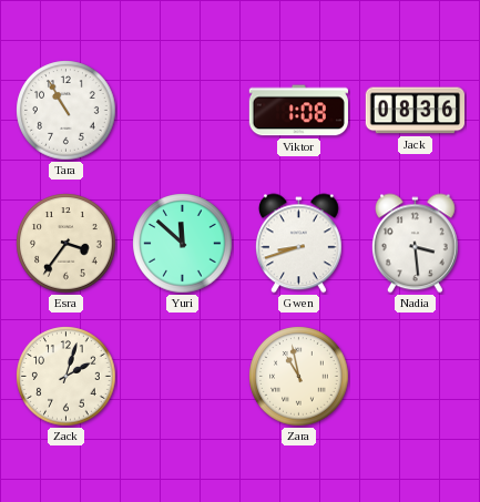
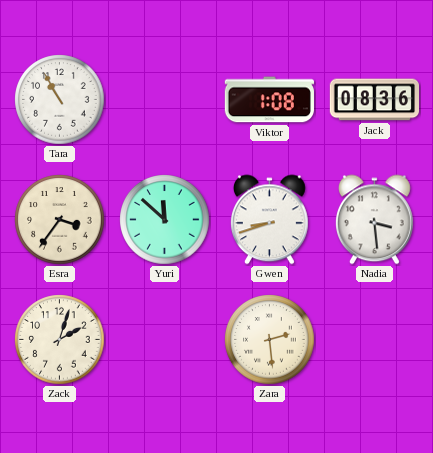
Zara: 10:58 -> 2:29 (270, 340)
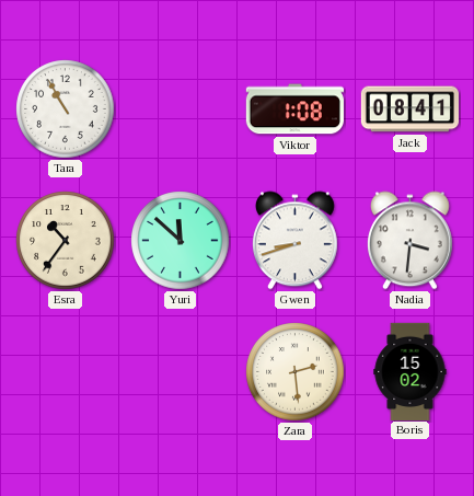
Jack: 08:36 -> 08:41 (409, 109)
Esra: 3:36 -> 10:36 (66, 241)
Nadia: 3:29 -> 3:31 (409, 241)
Zack: 2:03 -> none (60, 340)
Boris: none -> 15:02 (411, 371)
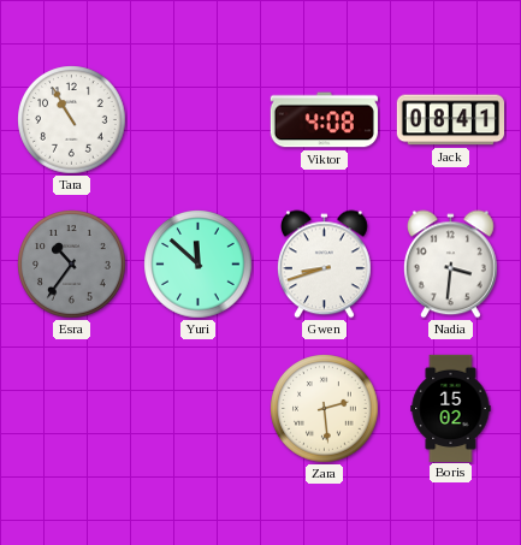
Viktor: 1:08 -> 4:08 (324, 120)
Esra dial: cream -> grey (72, 265)
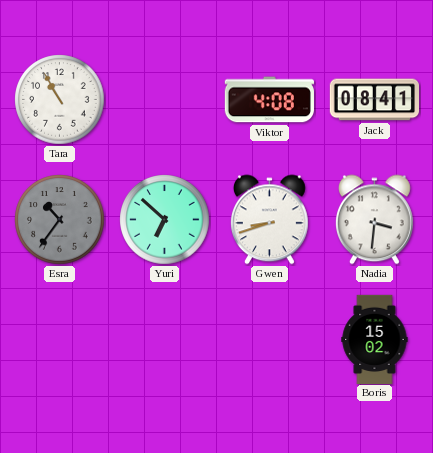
Yuri: 11:52 -> 6:52 (165, 220)
Zara: 2:29 -> none (325, 409)
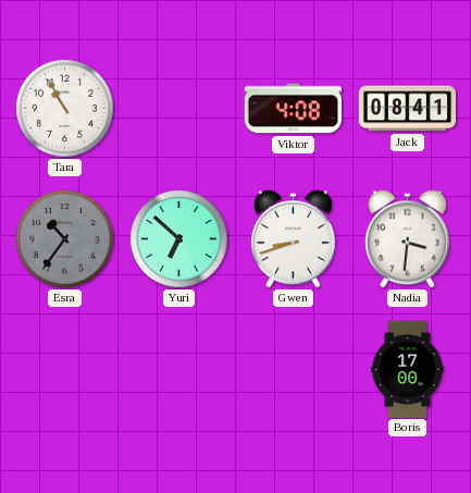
Boris: 15:02 -> 17:00 (408, 369)
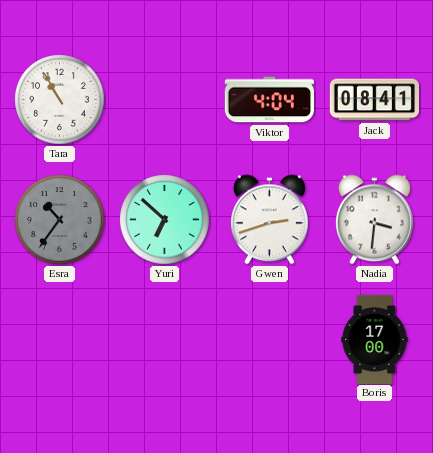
Viktor: 4:08 -> 4:04 (269, 100)
Gwen: 8:42 -> 2:42 (269, 220)
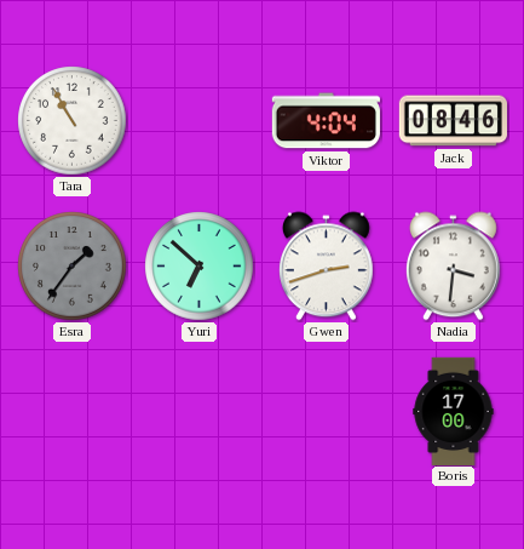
Jack: 08:41 -> 08:46 (453, 121)
Esra: 10:36 -> 1:36 (73, 267)
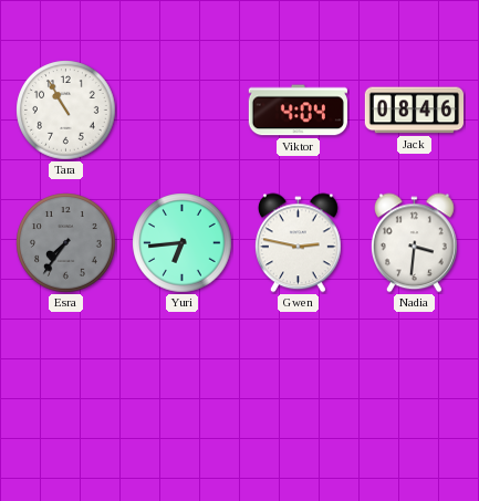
Esra: 1:36 -> 7:36 (66, 243)
Yuri: 6:52 -> 6:44 (183, 243)
Gwen: 2:42 -> 2:47 (298, 243)
Boris: 17:00 -> none (454, 411)
